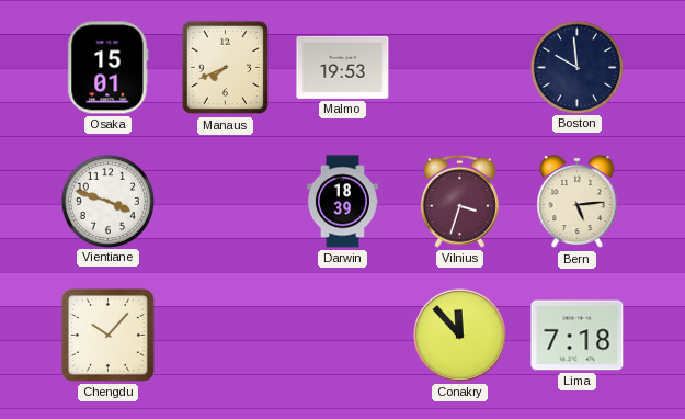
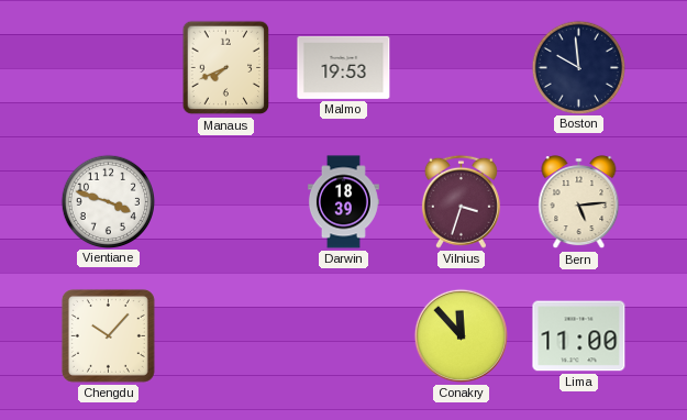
Osaka: 15:01 -> none (109, 68)
Lima: 7:18 -> 11:00 (579, 336)
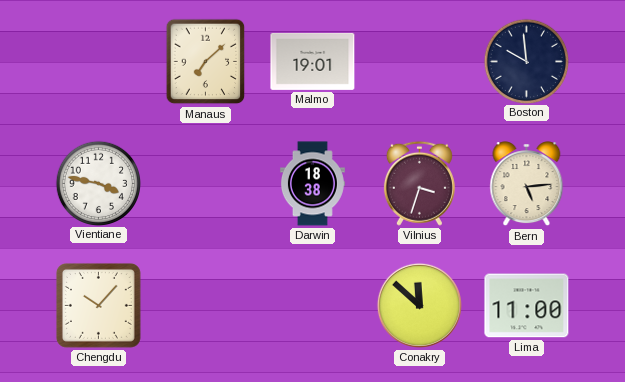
Manaus: 7:41 -> 7:08 (206, 62)
Malmo: 19:53 -> 19:01 (313, 61)
Vientiane: 3:48 -> 3:47 (98, 183)
Darwin: 18:39 -> 18:38 (312, 184)
Conakry: 11:53 -> 11:52 (419, 305)
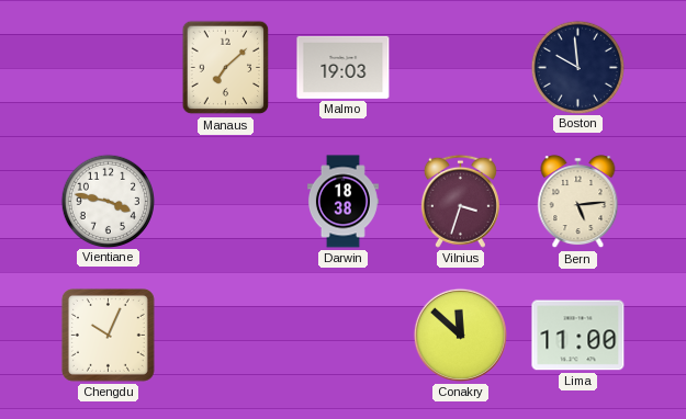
Malmo: 19:01 -> 19:03 (344, 67)
Chengdu: 10:07 -> 10:04 (108, 335)
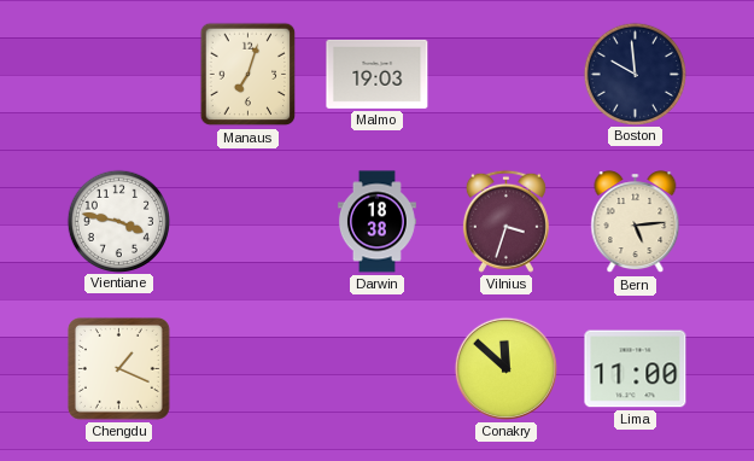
Manaus: 7:08 -> 7:03 (249, 75)
Chengdu: 10:04 -> 1:19 (118, 368)
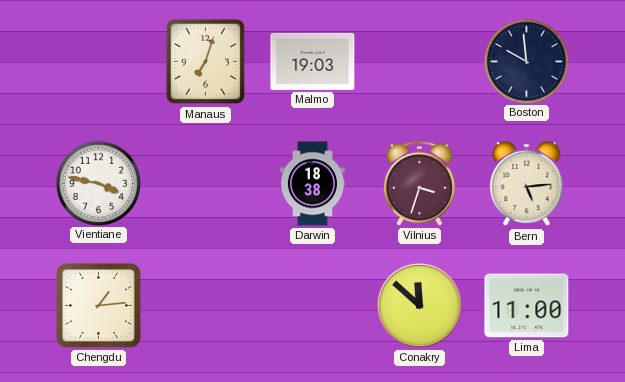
Chengdu: 1:19 -> 1:14 (98, 305)
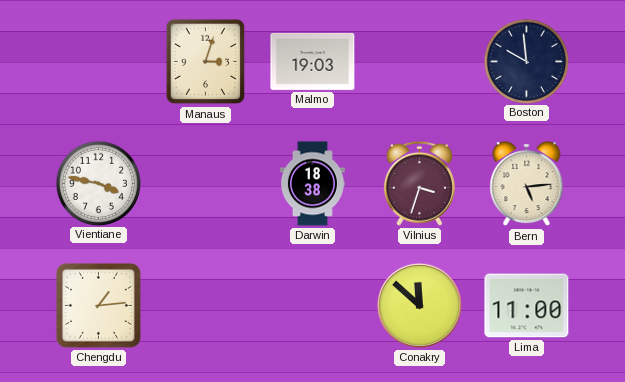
Manaus: 7:03 -> 3:03 (206, 62)
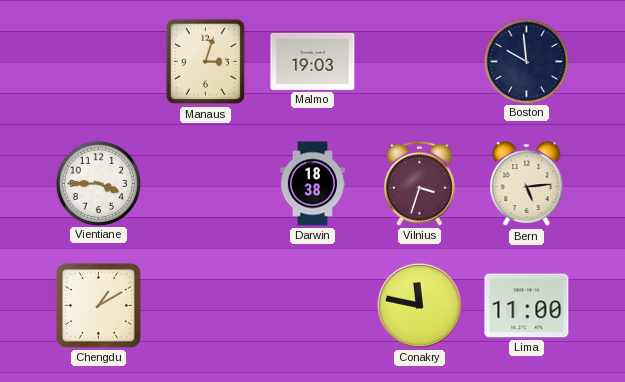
Vientiane: 3:47 -> 3:45 (98, 183)
Chengdu: 1:14 -> 1:10 (98, 305)
Conakry: 11:52 -> 11:47 (419, 305)
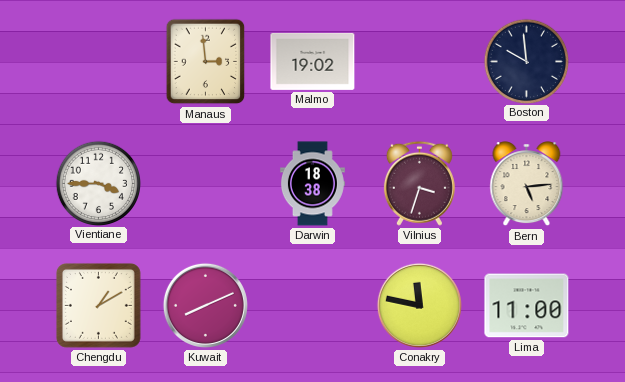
Manaus: 3:03 -> 2:59 (206, 62)
Malmo: 19:03 -> 19:02 (313, 61)
Kuwait: none -> 8:11 (205, 305)
